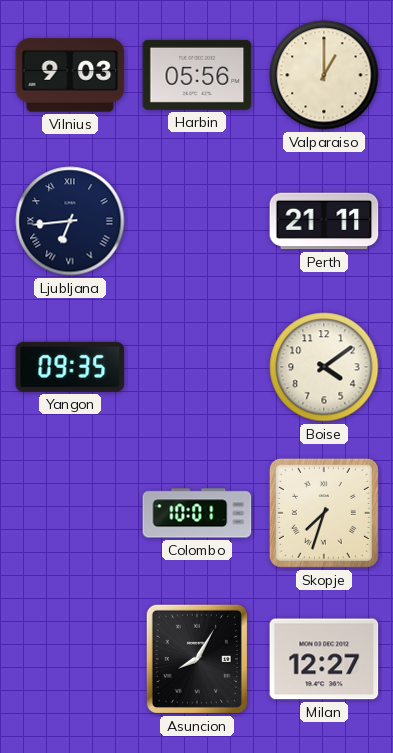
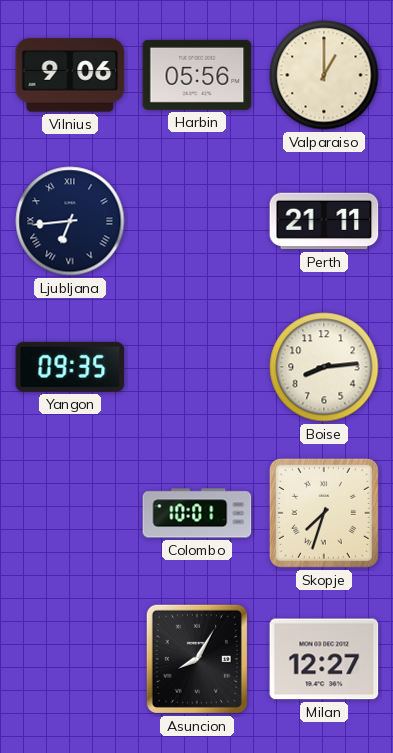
Vilnius: 9:03 -> 9:06 (70, 75)
Boise: 4:09 -> 8:14 (324, 367)
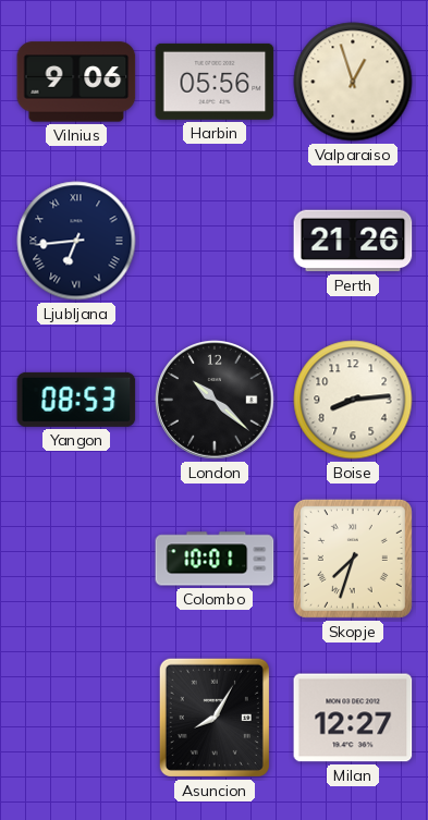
Valparaiso: 1:00 -> 12:57 (353, 82)
Perth: 21:11 -> 21:26 (353, 241)
Yangon: 09:35 -> 08:53 (76, 400)
London: none -> 10:22 (216, 401)
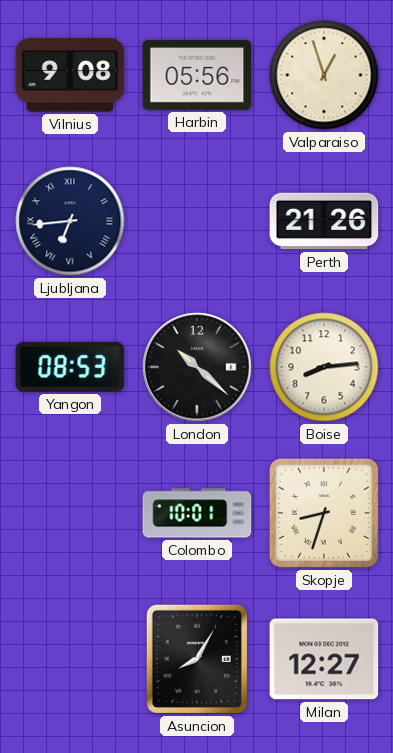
Vilnius: 9:06 -> 9:08 (70, 75)
Skopje: 7:33 -> 8:33 (324, 513)
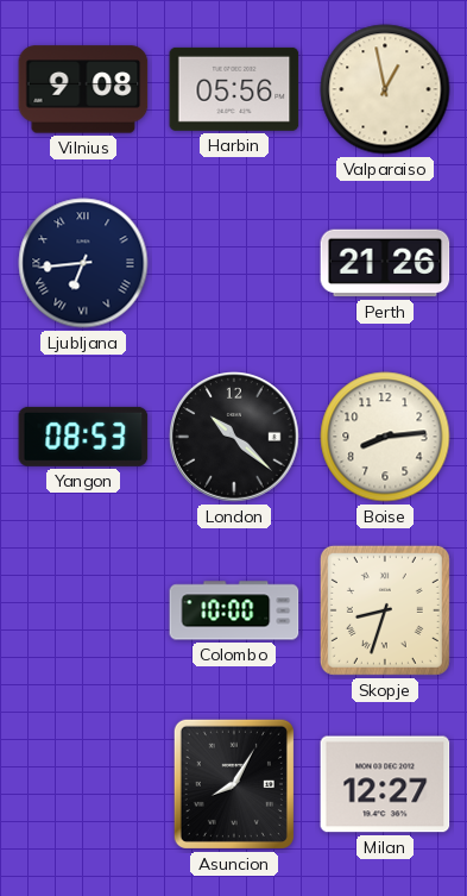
Valparaiso: 12:57 -> 12:58 (385, 89)
Colombo: 10:01 -> 10:00 (234, 610)
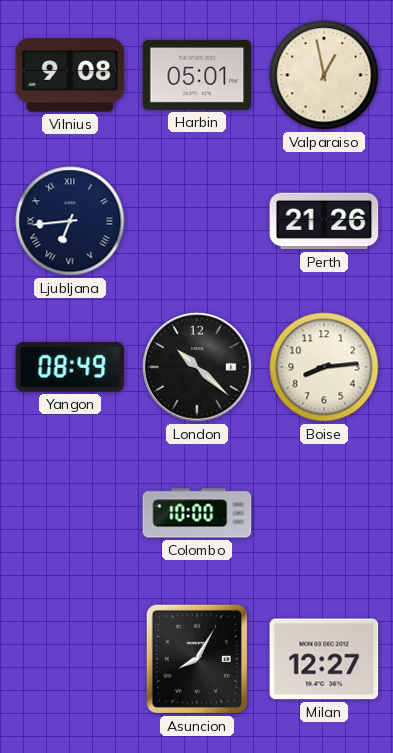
Harbin: 05:56 -> 05:01 (197, 75)
Yangon: 08:53 -> 08:49 (70, 367)
Skopje: 8:33 -> none (385, 610)
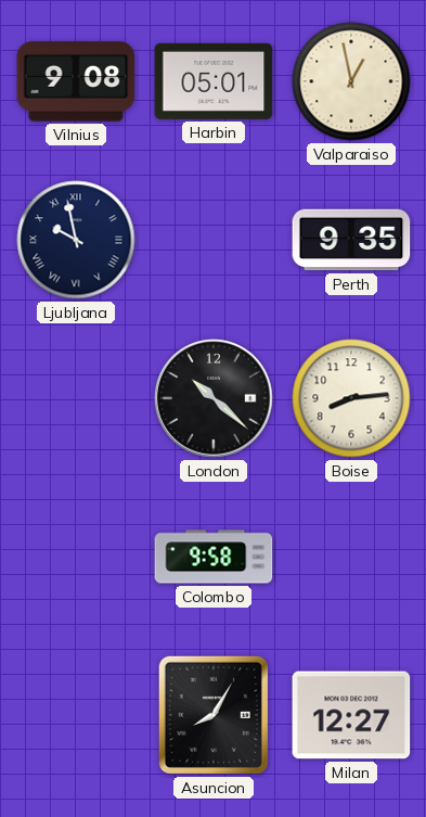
Ljubljana: 6:44 -> 9:58 (76, 240)
Perth: 21:26 -> 9:35 (351, 240)
Yangon: 08:49 -> none (70, 367)
Colombo: 10:00 -> 9:58 (214, 557)
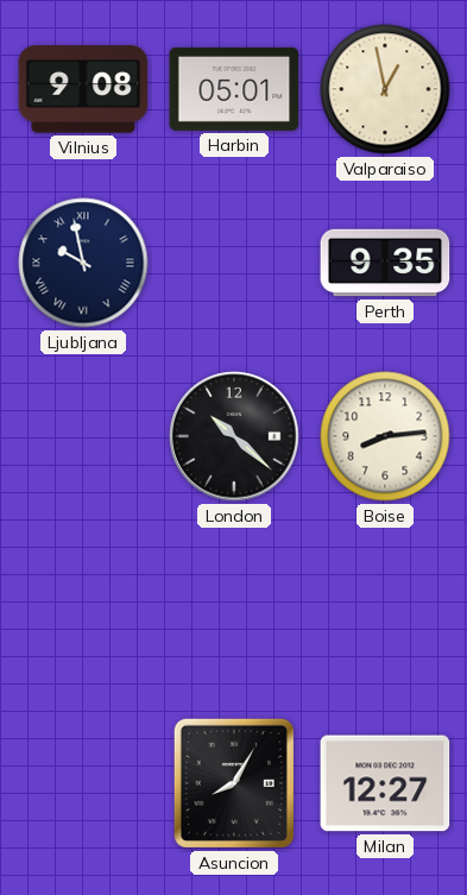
Colombo: 9:58 -> none (214, 557)
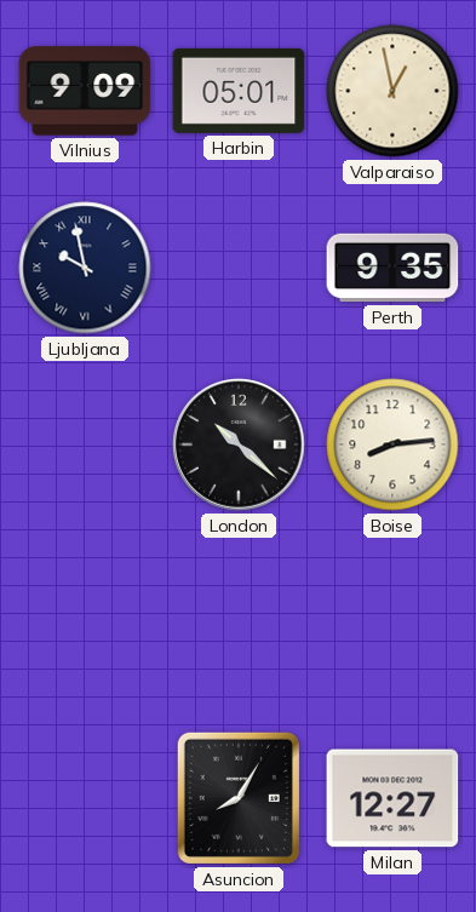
Vilnius: 9:08 -> 9:09 (85, 91)
